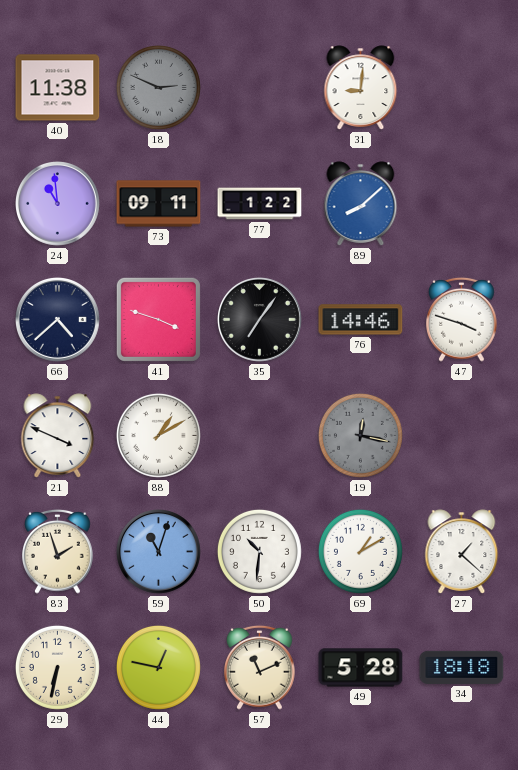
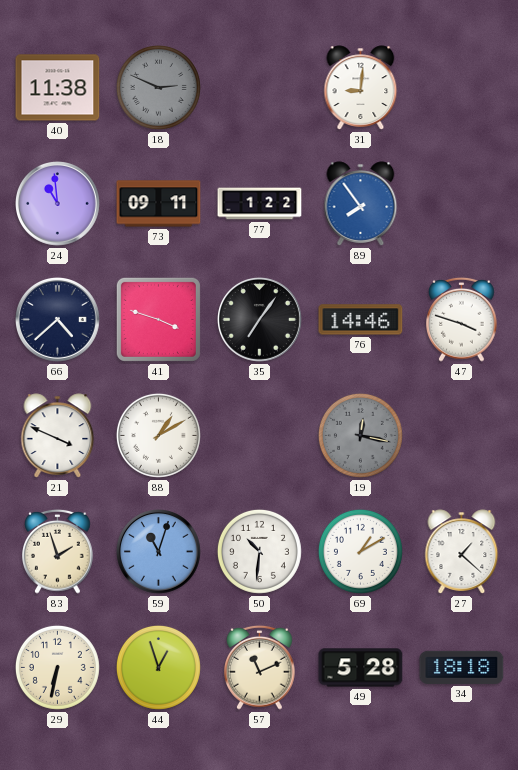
89: 8:08 -> 7:54 (361, 204)
44: 12:47 -> 12:57 (158, 667)
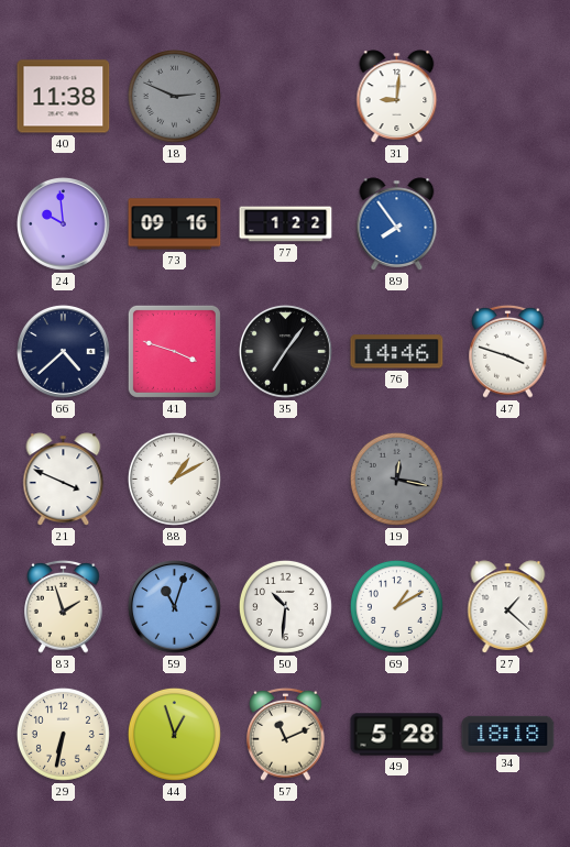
24: 10:59 -> 9:59 (64, 224)
73: 09:11 -> 09:16 (175, 224)
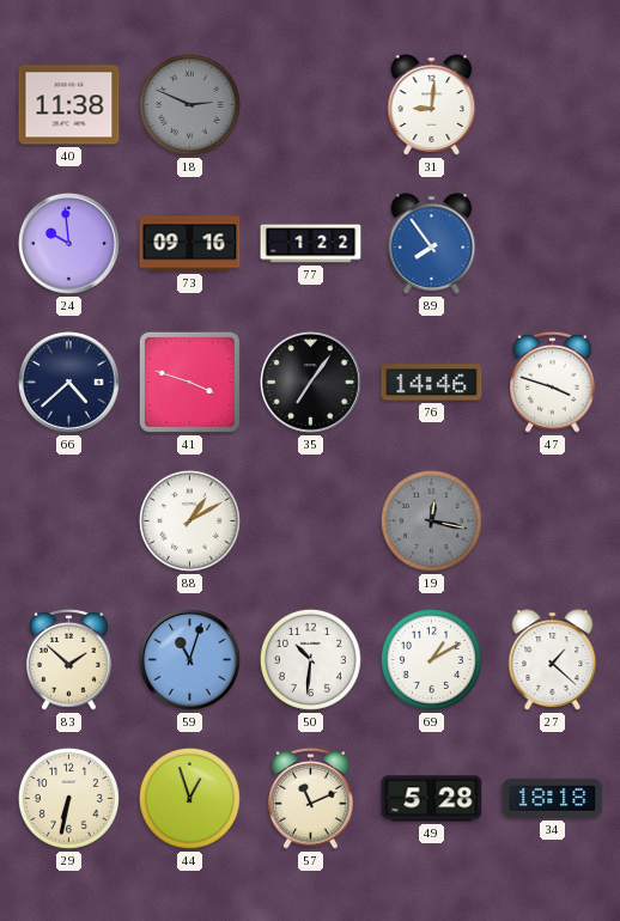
21: 3:49 -> none (64, 480)
83: 1:57 -> 1:52 (69, 659)
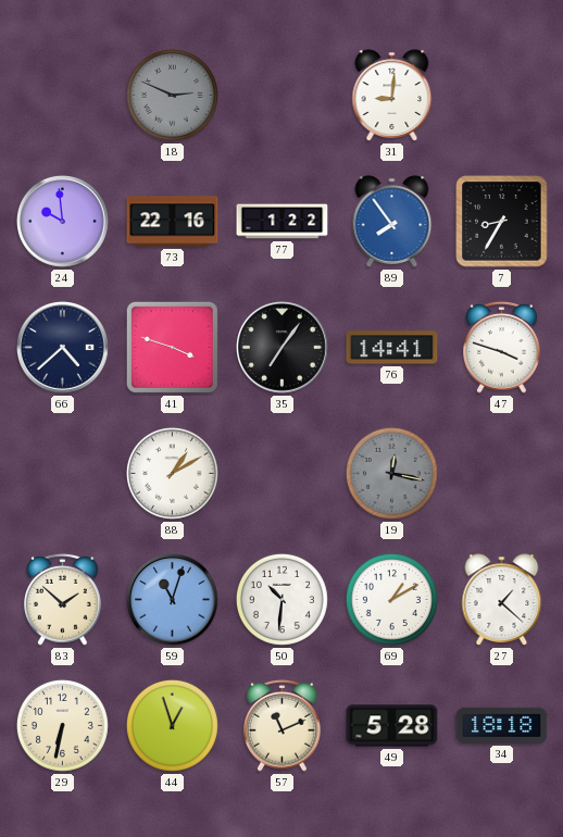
40: 11:38 -> none (69, 105)
73: 09:16 -> 22:16 (173, 222)
7: none -> 8:35 (502, 222)
76: 14:46 -> 14:41 (392, 348)
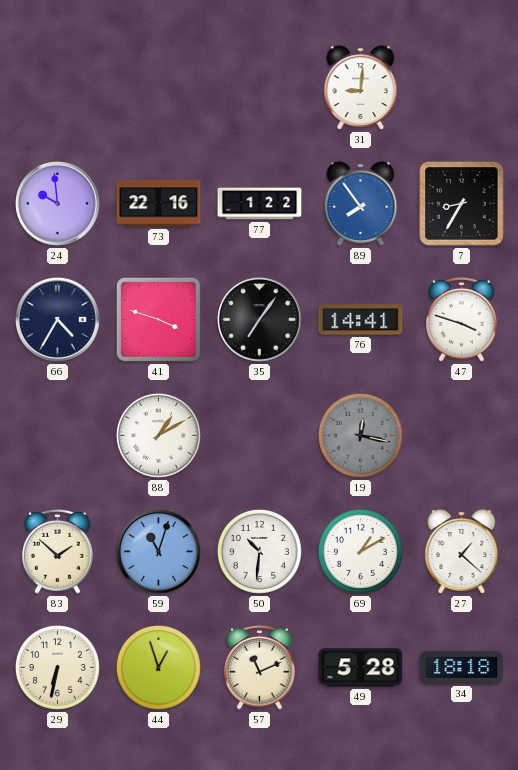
18: 2:49 -> none (172, 95)
66: 4:38 -> 4:35 (58, 320)
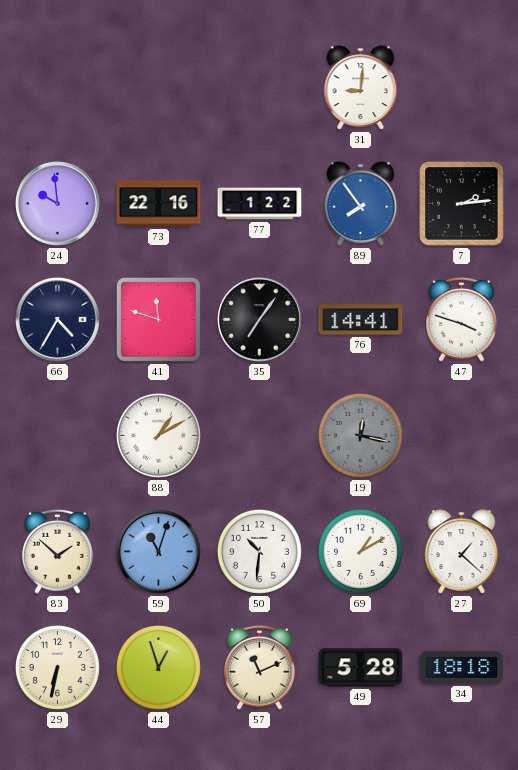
7: 8:35 -> 2:14 (462, 204)
41: 3:48 -> 11:48 (158, 319)
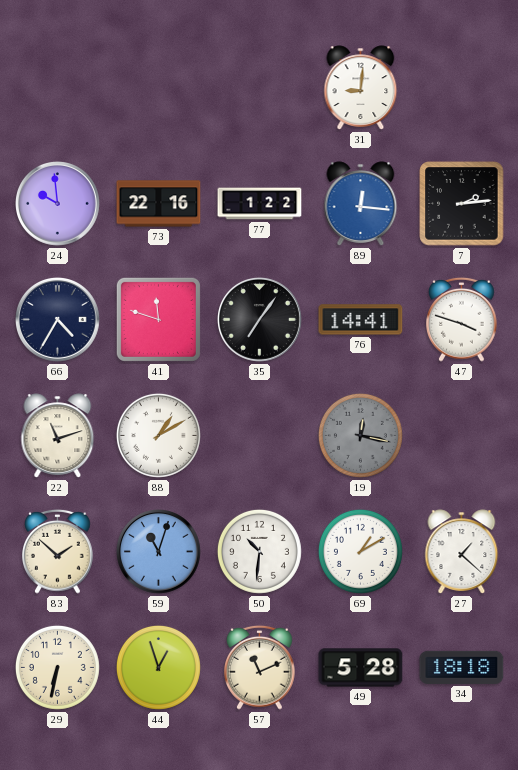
89: 7:54 -> 12:16 (361, 204)
22: none -> 11:12 (58, 436)
